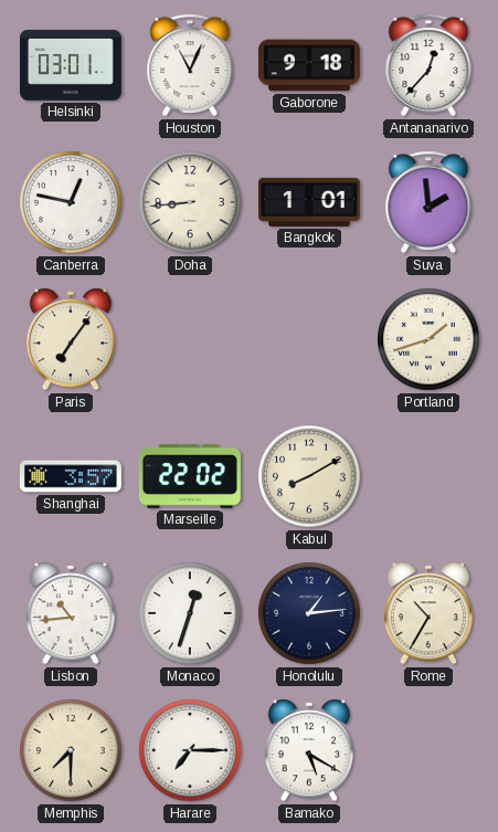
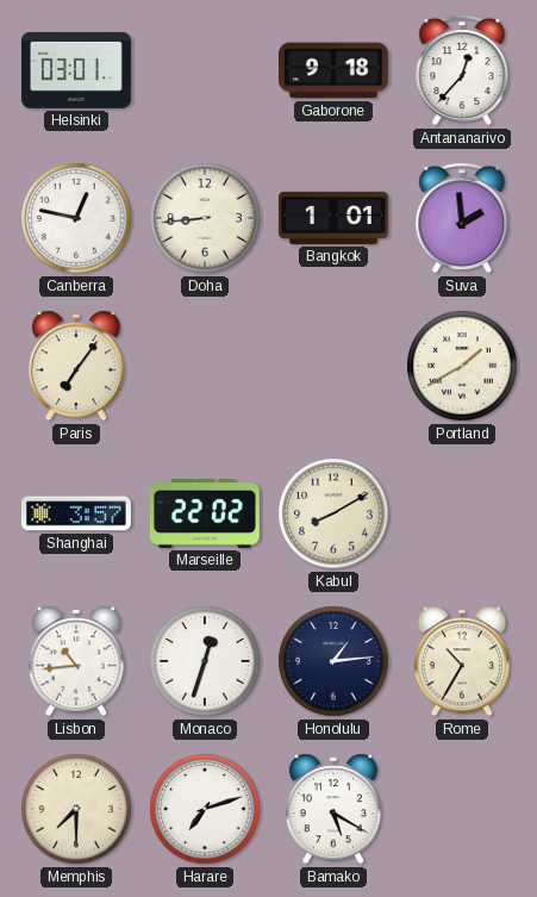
Houston: 11:04 -> none (190, 65)
Portland: 1:42 -> 1:40 (462, 366)
Harare: 7:15 -> 7:12 (205, 809)
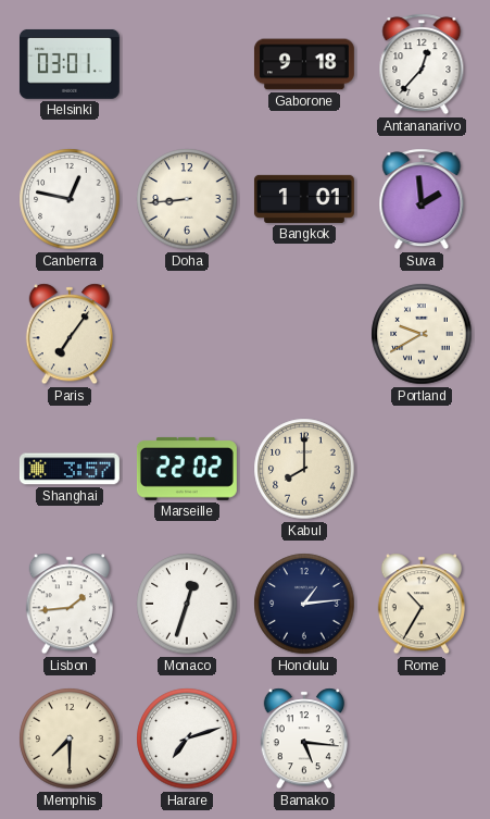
Portland: 1:40 -> 9:40 (422, 334)
Kabul: 8:10 -> 8:00 (304, 469)
Lisbon: 10:44 -> 1:44 (68, 604)
Bamako: 5:20 -> 5:16 (303, 739)
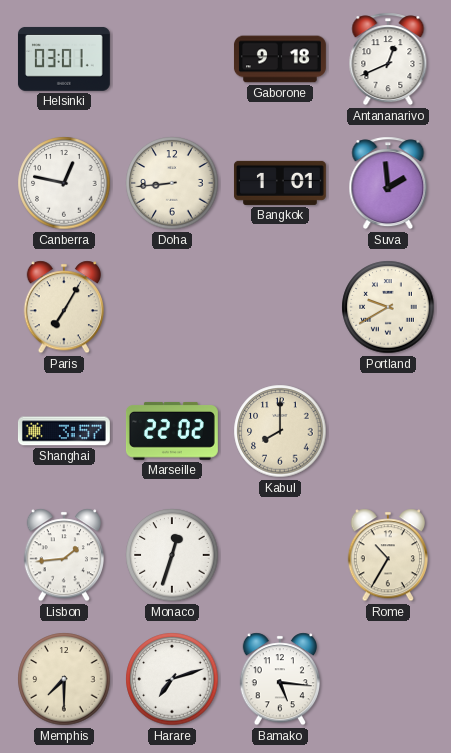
Antananarivo: 12:37 -> 12:41 (388, 59)
Paris: 7:06 -> 7:05 (63, 307)
Honolulu: 1:14 -> none (304, 604)
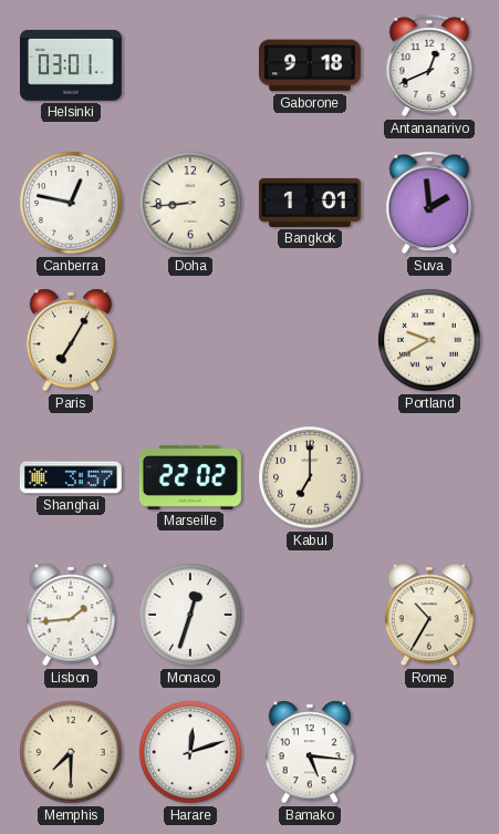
Kabul: 8:00 -> 7:00 (310, 477)
Harare: 7:12 -> 12:12 (190, 752)
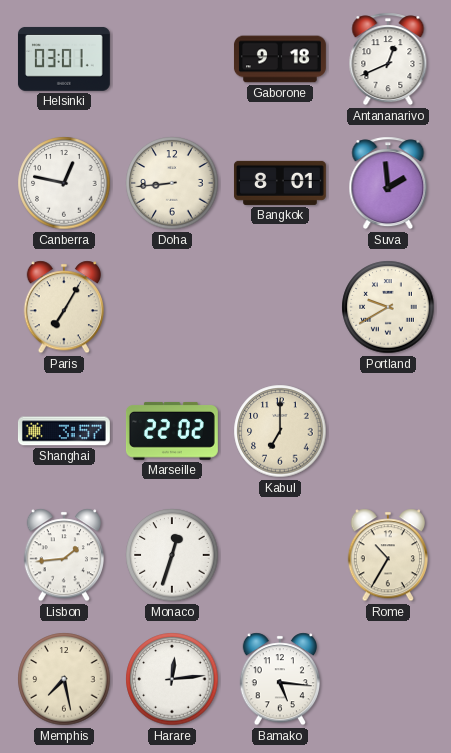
Bangkok: 1:01 -> 8:01 (280, 183)
Memphis: 7:30 -> 7:28 (64, 679)
Harare: 12:12 -> 12:14 (172, 679)
